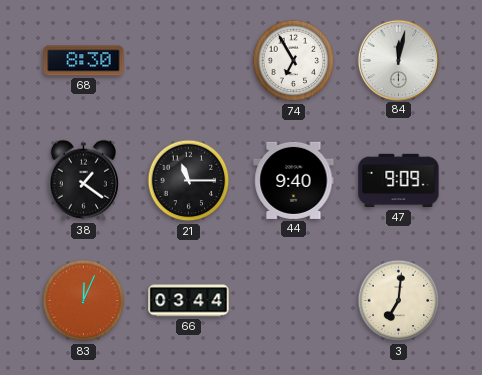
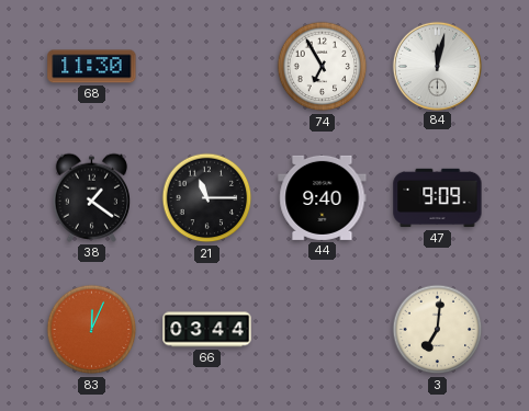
68: 8:30 -> 11:30 (92, 67)
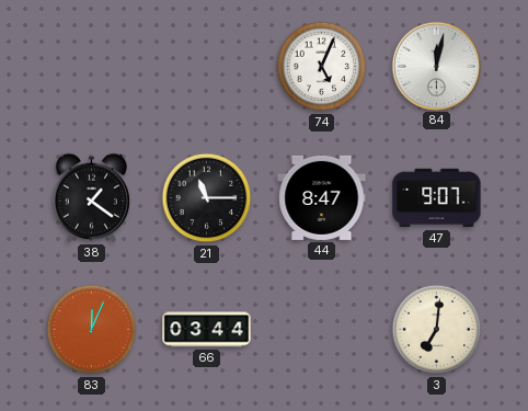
68: 11:30 -> none (92, 67)
74: 6:55 -> 5:04 (322, 67)
44: 9:40 -> 8:47 (322, 197)
47: 9:09 -> 9:07 (437, 198)
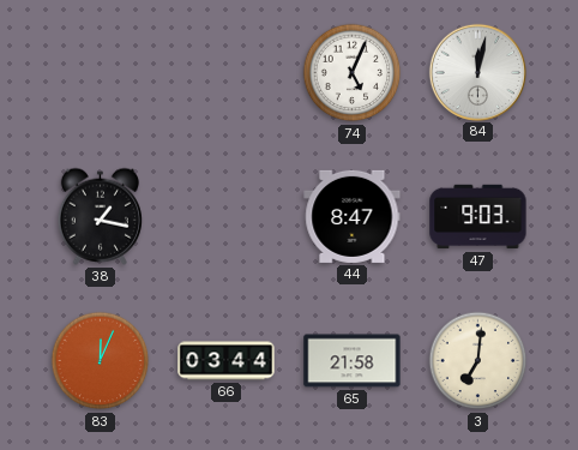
38: 1:21 -> 1:17 (100, 216)
21: 11:15 -> none (207, 198)
47: 9:07 -> 9:03 (478, 217)
65: none -> 21:58 (353, 361)
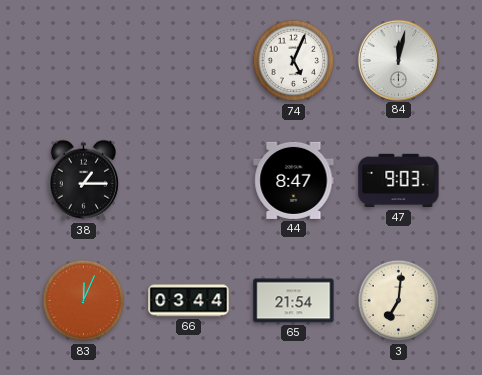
38: 1:17 -> 1:15 (83, 180)
65: 21:58 -> 21:54 (294, 301)
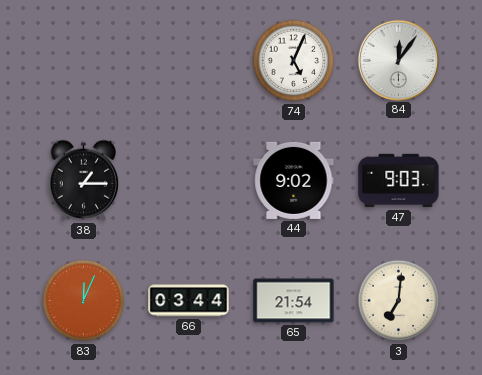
84: 12:02 -> 12:06 (398, 60)
44: 8:47 -> 9:02 (294, 180)
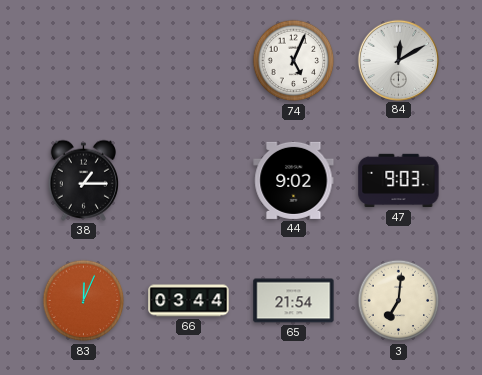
84: 12:06 -> 12:10 (398, 60)
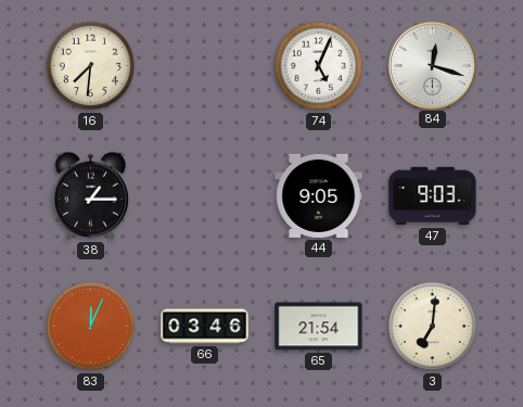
16: none -> 7:31 (91, 66)
84: 12:10 -> 12:18 (432, 65)
44: 9:02 -> 9:05 (319, 195)
66: 03:44 -> 03:46 (205, 327)
